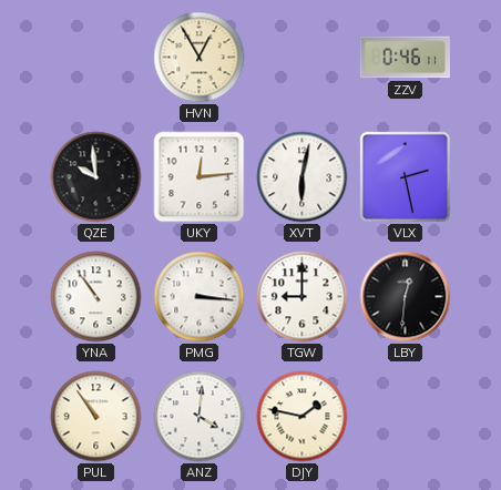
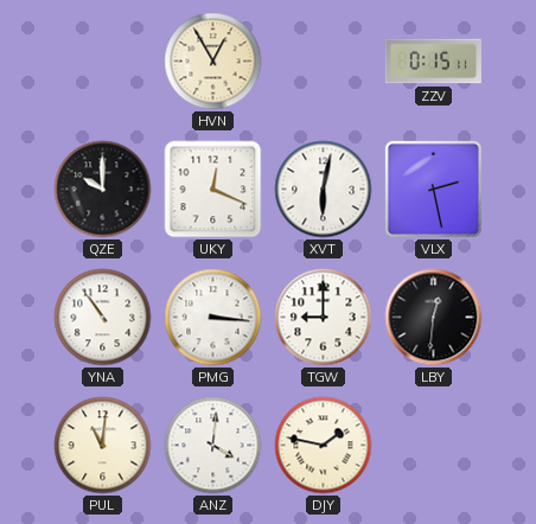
ZZV: 0:46 -> 0:15 (433, 62)
QZE: 9:59 -> 10:00 (103, 190)
UKY: 12:14 -> 12:19 (213, 190)
PUL: 10:54 -> 11:01 (103, 446)
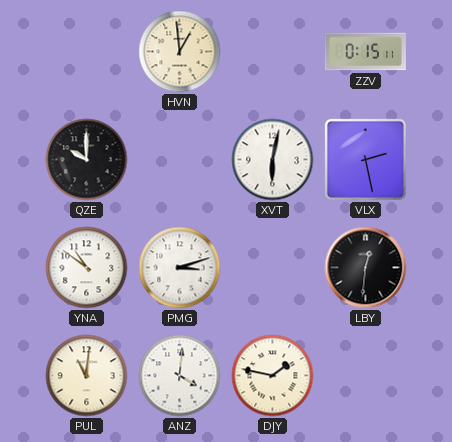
HVN: 12:55 -> 12:59 (180, 52)
UKY: 12:19 -> none (213, 190)
YNA: 10:54 -> 10:51 (87, 268)
PMG: 3:16 -> 3:12 (180, 268)
TGW: 9:00 -> none (324, 318)
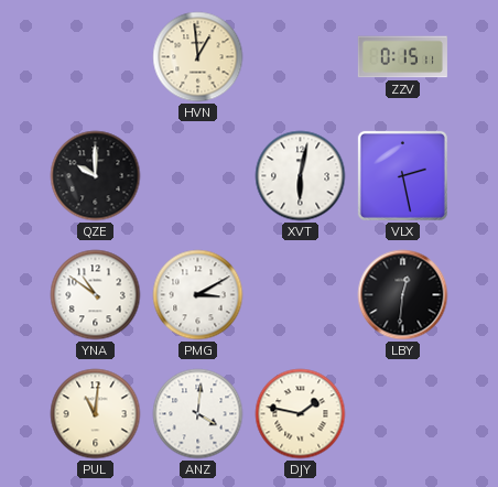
PMG: 3:12 -> 3:10 (198, 295)
